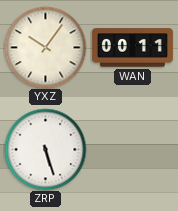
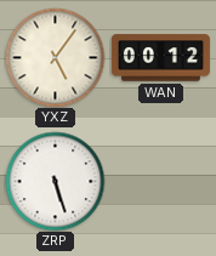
YXZ: 10:06 -> 5:06 (55, 57)
WAN: 00:11 -> 00:12 (160, 58)
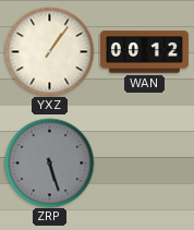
YXZ: 5:06 -> 1:06 (49, 51)
ZRP dial: white -> grey (49, 162)
